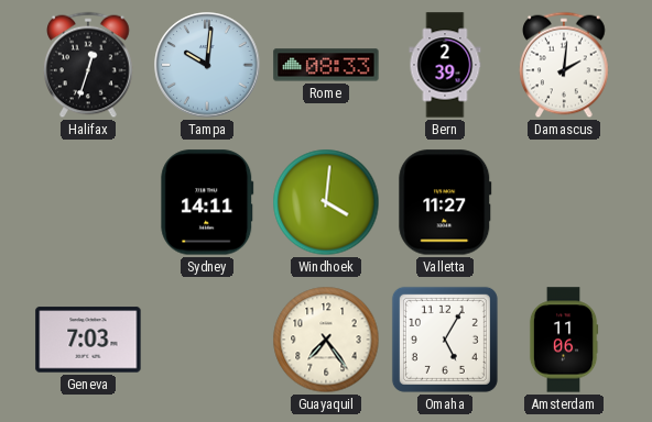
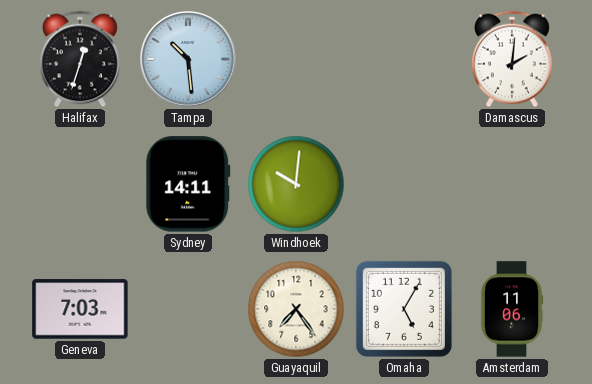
Tampa: 10:01 -> 10:29 (188, 59)
Rome: 08:33 -> none (326, 65)
Bern: 2:39 -> none (445, 65)
Windhoek: 4:01 -> 10:01 (296, 184)
Valletta: 11:27 -> none (445, 202)
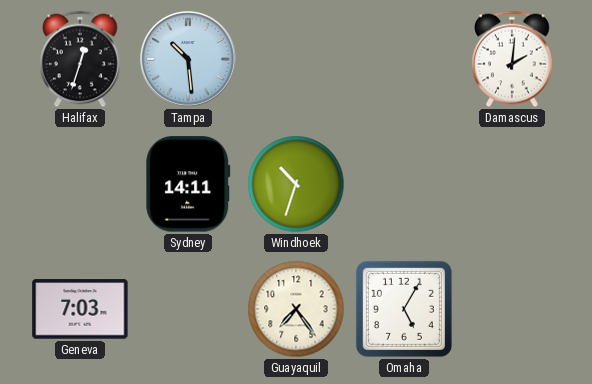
Windhoek: 10:01 -> 10:33 (296, 184)
Amsterdam: 11:06 -> none (512, 309)
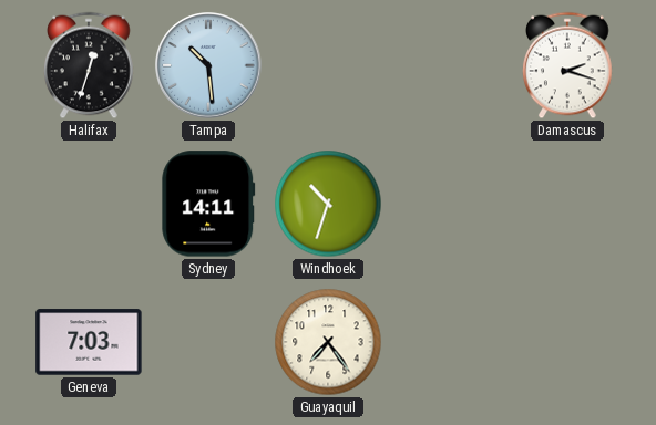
Damascus: 2:01 -> 2:18 (567, 65)
Omaha: 5:05 -> none (404, 309)
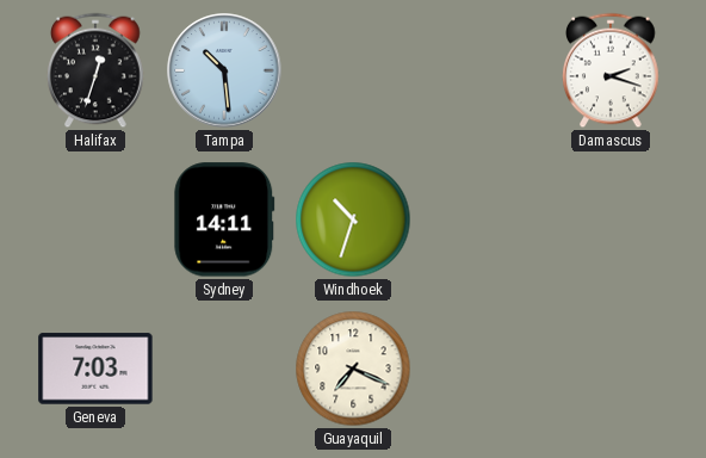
Guayaquil: 7:24 -> 7:19 (353, 369)
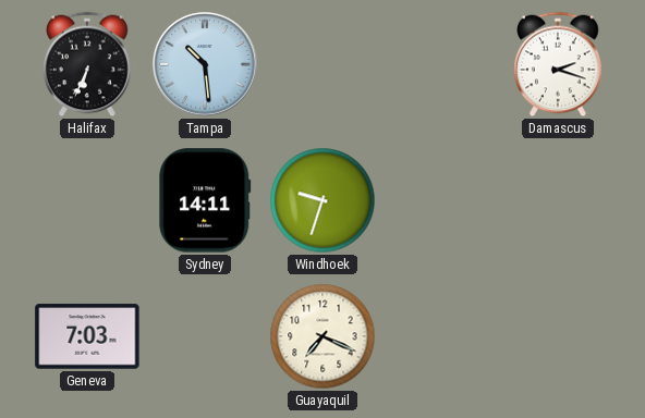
Halifax: 12:33 -> 6:34 (87, 64)
Windhoek: 10:33 -> 9:33 (322, 200)
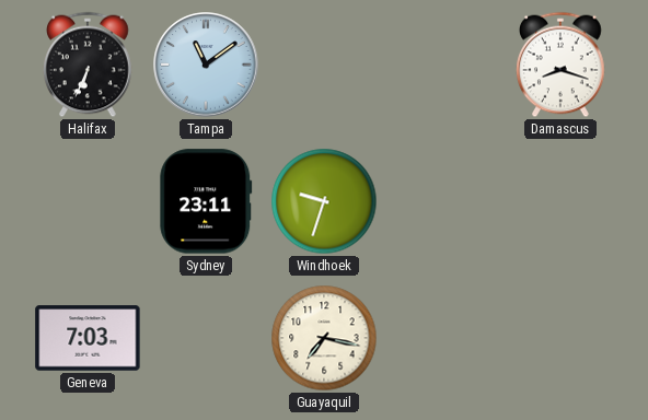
Tampa: 10:29 -> 11:09 (206, 65)
Damascus: 2:18 -> 8:18 (560, 65)
Sydney: 14:11 -> 23:11 (206, 201)
Guayaquil: 7:19 -> 7:17 (324, 338)
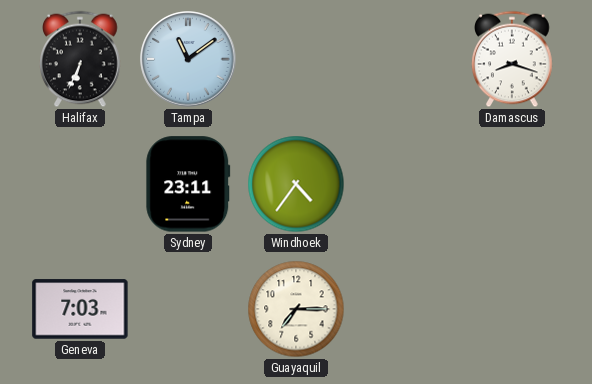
Windhoek: 9:33 -> 4:36 (296, 184)
Guayaquil: 7:17 -> 7:15 (296, 309)
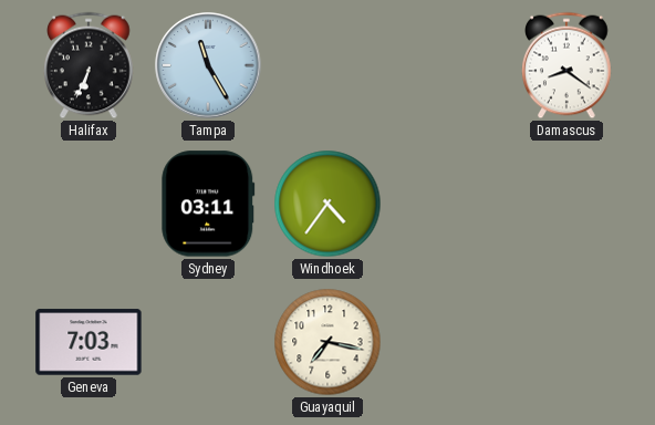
Tampa: 11:09 -> 11:25 (208, 65)
Damascus: 8:18 -> 8:21 (566, 65)
Sydney: 23:11 -> 03:11 (208, 204)
Guayaquil: 7:15 -> 7:17 (327, 342)
